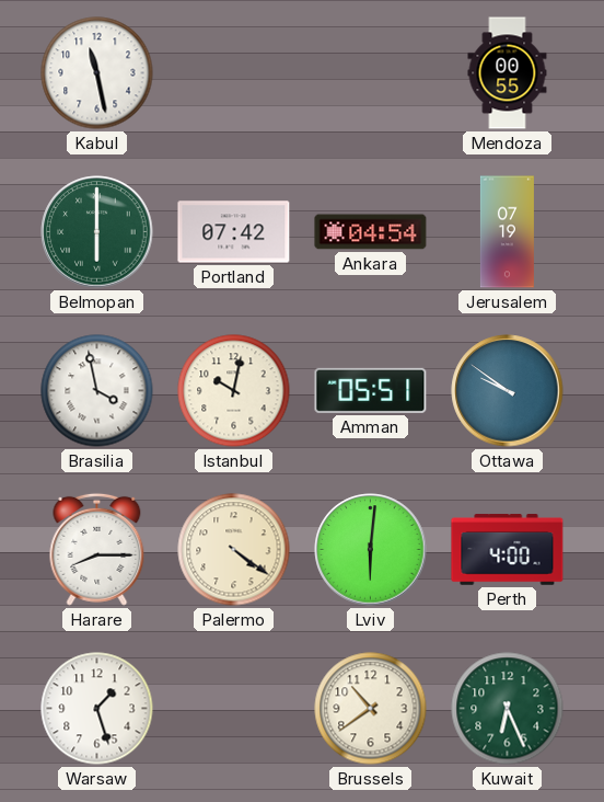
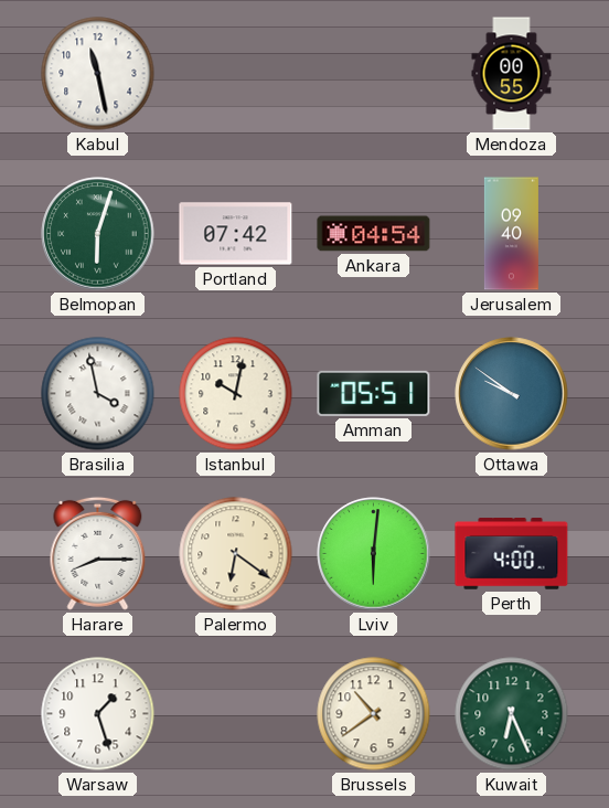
Belmopan: 6:00 -> 6:03 (98, 234)
Jerusalem: 07:19 -> 09:40 (511, 234)
Palermo: 4:21 -> 6:21 (236, 554)
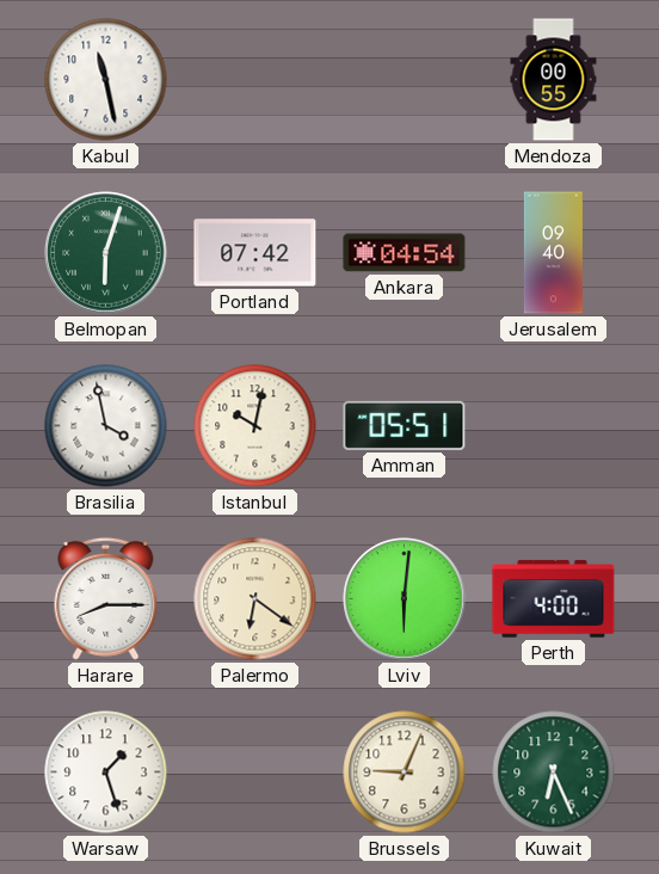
Ottawa: 9:51 -> none (512, 394)
Brussels: 10:39 -> 9:04 (405, 773)
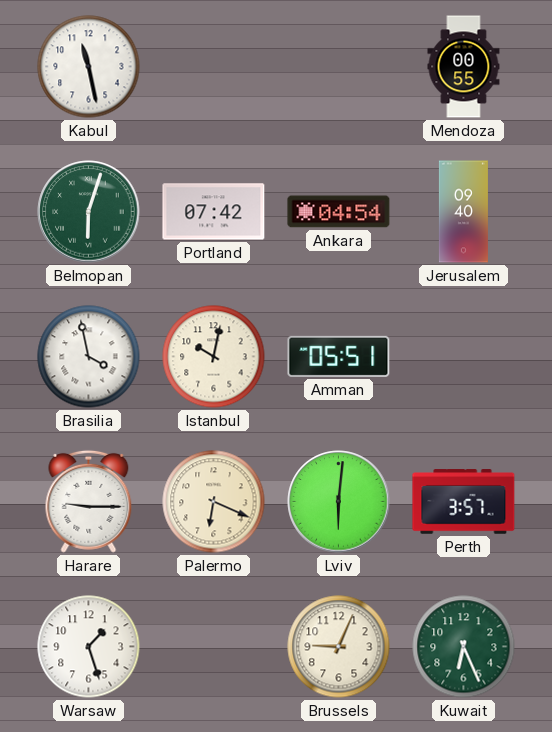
Harare: 8:15 -> 9:15 (89, 501)
Palermo: 6:21 -> 6:19 (214, 502)
Perth: 4:00 -> 3:57 (464, 502)
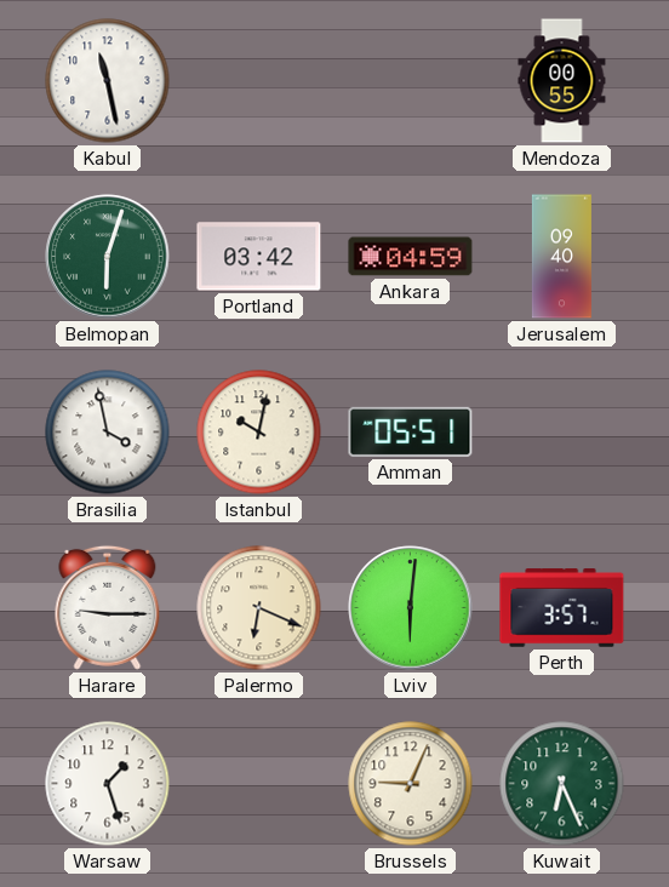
Portland: 07:42 -> 03:42 (259, 257)
Ankara: 04:54 -> 04:59 (411, 257)
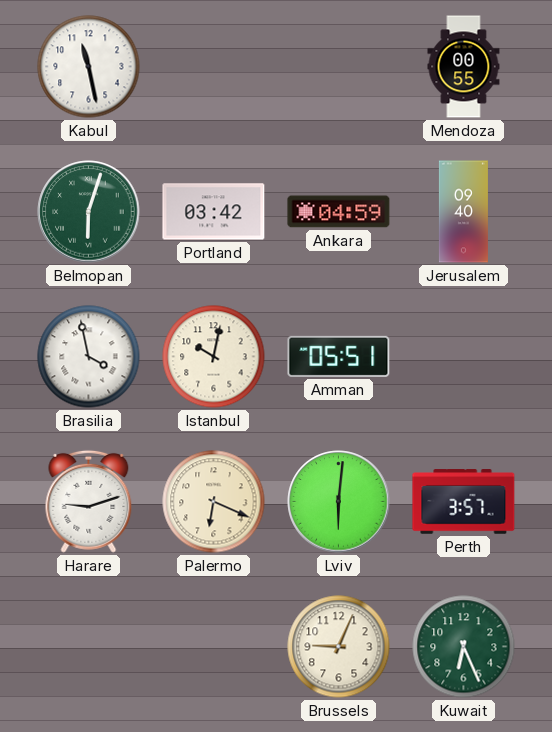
Harare: 9:15 -> 9:12 (89, 501)
Warsaw: 1:27 -> none (108, 784)
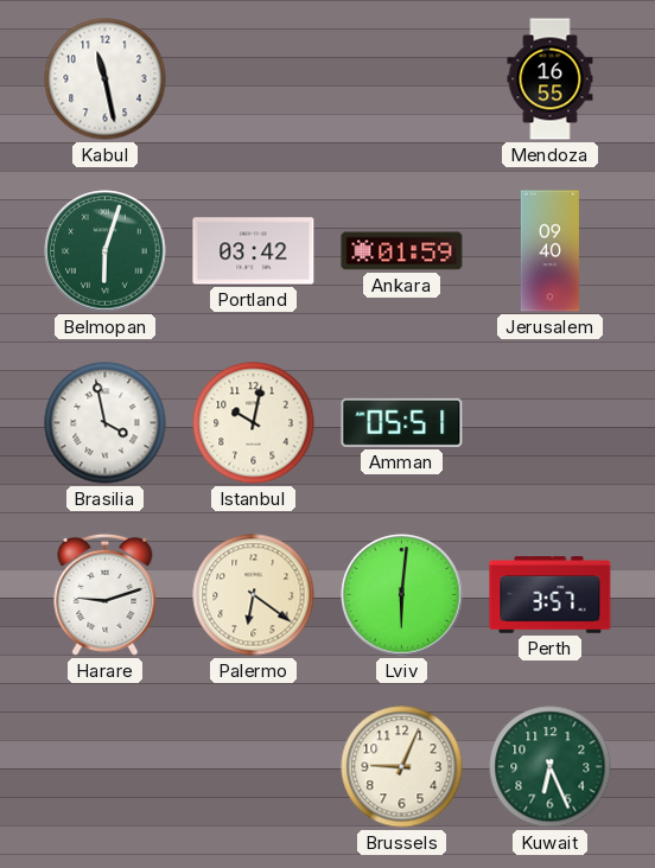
Mendoza: 00:55 -> 16:55 (551, 79)
Ankara: 04:59 -> 01:59 (402, 251)
Palermo: 6:19 -> 6:21 (254, 595)
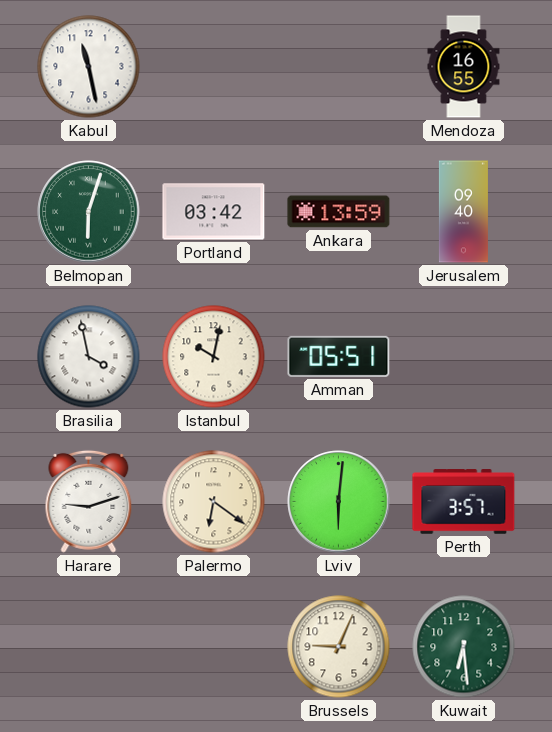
Ankara: 01:59 -> 13:59 (339, 212)
Kuwait: 6:26 -> 6:29 (464, 647)
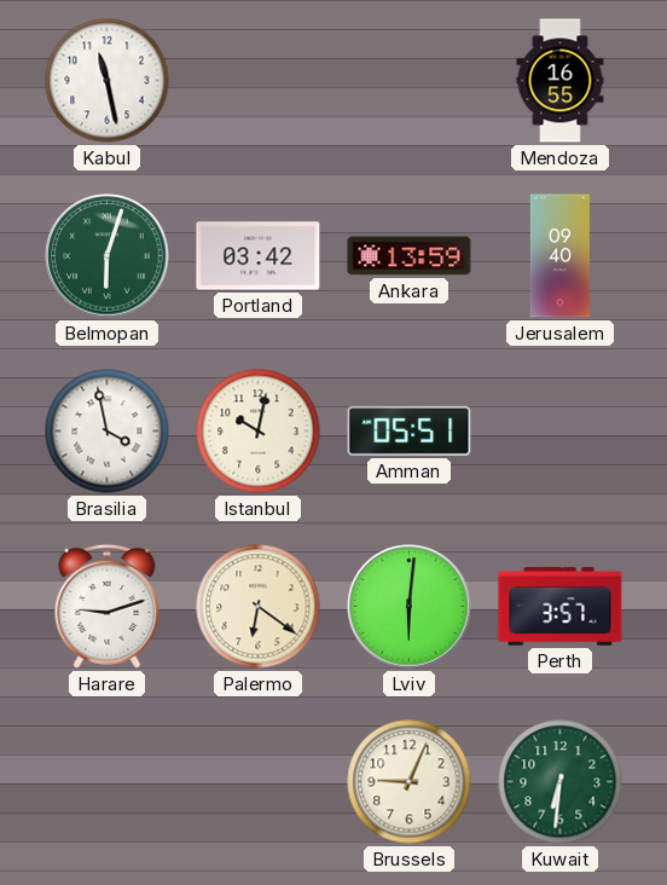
Kuwait: 6:29 -> 6:31 (561, 782)
